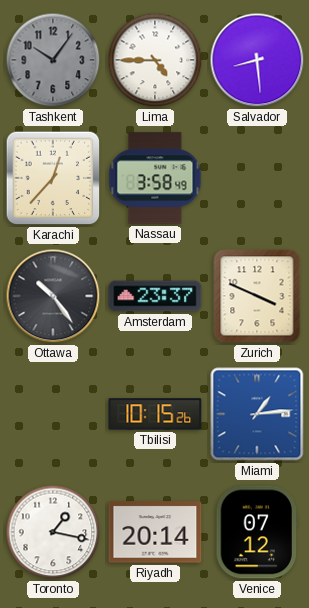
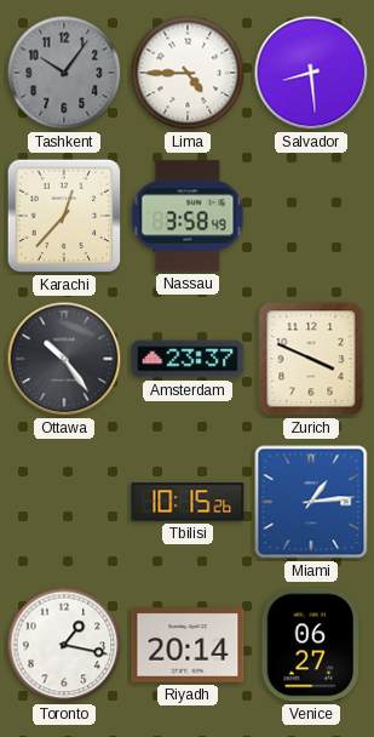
Venice: 07:12 -> 06:27 (311, 645)
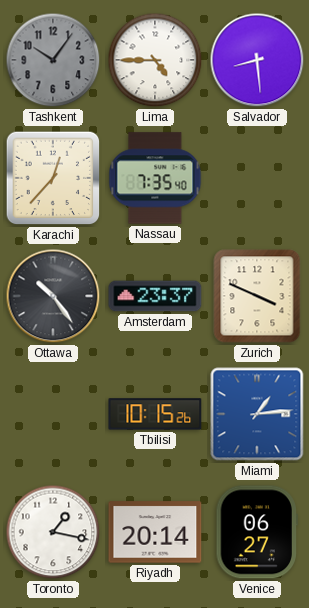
Nassau: 3:58 -> 7:35 (155, 178)
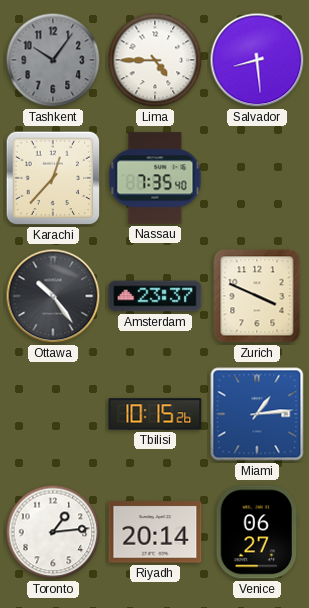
Toronto: 1:17 -> 1:14 (53, 532)
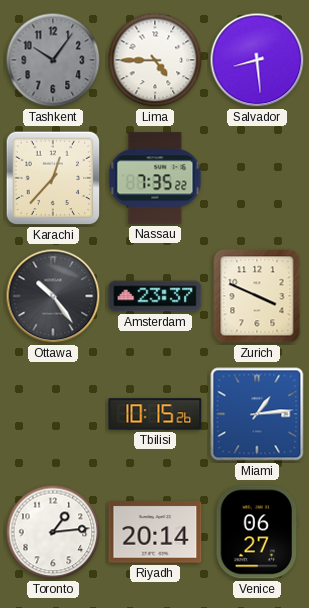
Nassau: 7:35:40 -> 7:35:22 (155, 178)
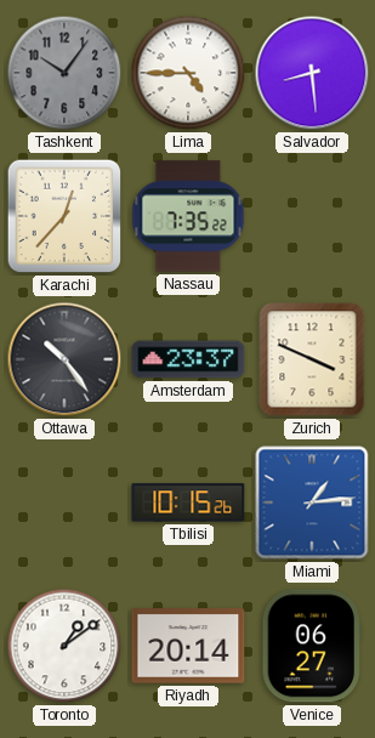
Toronto: 1:14 -> 1:09 (64, 646)
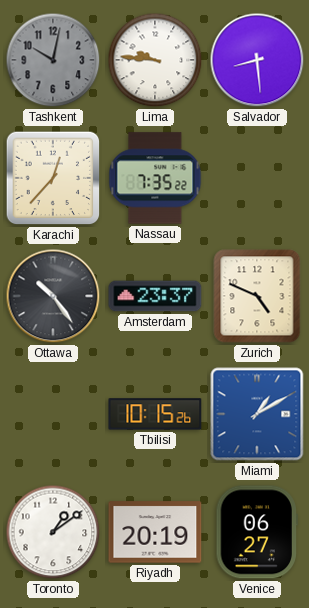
Tashkent: 10:06 -> 10:02 (53, 60)
Lima: 4:45 -> 9:46 (155, 60)
Zurich: 3:49 -> 4:49 (257, 296)
Miami: 1:14 -> 1:10 (257, 414)
Riyadh: 20:14 -> 20:19 (155, 532)
